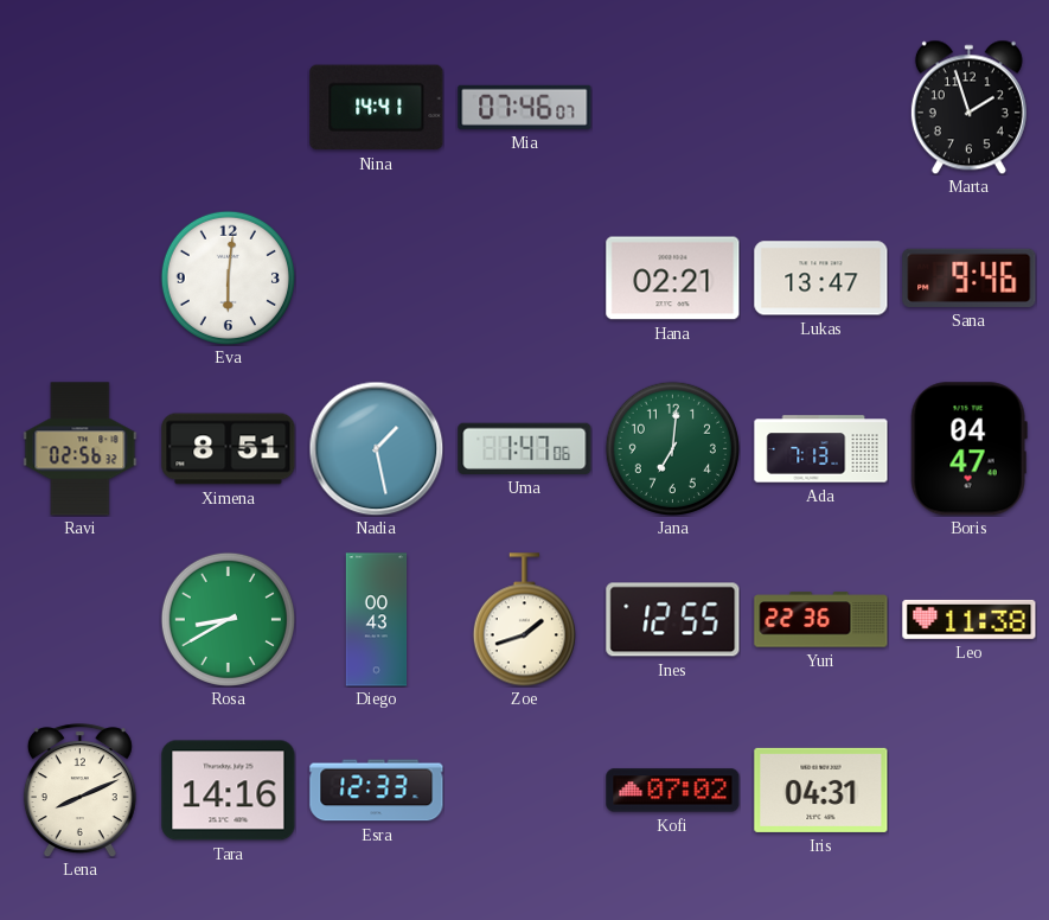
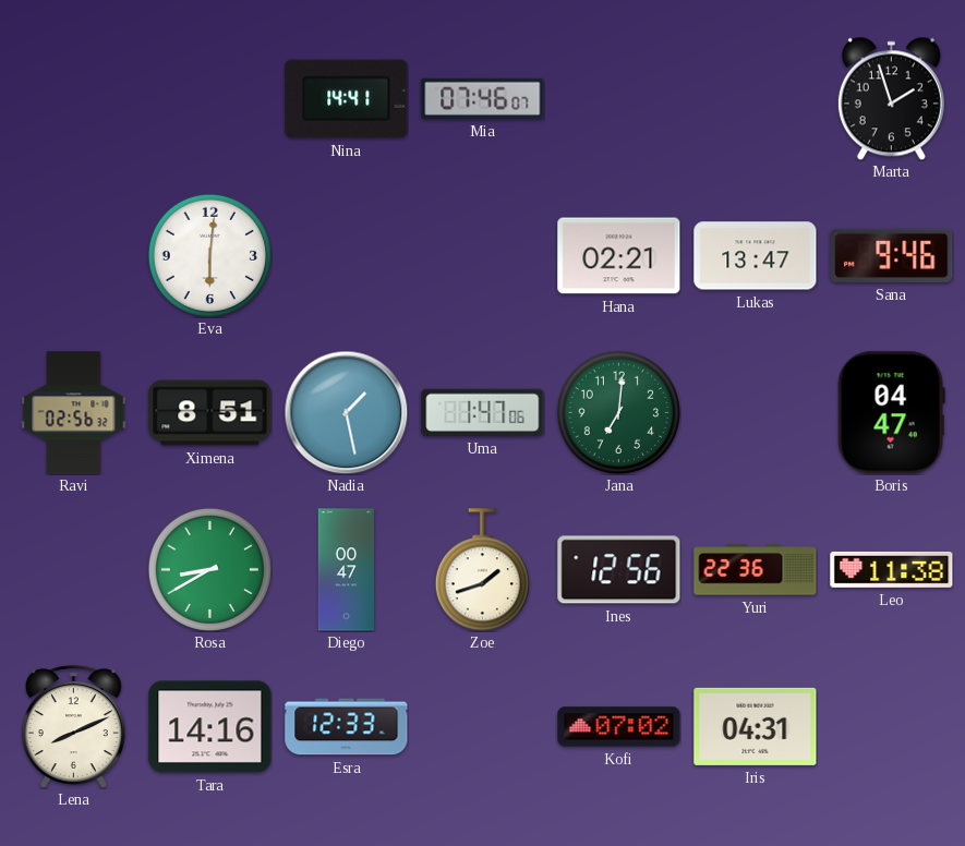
Ada: 7:13 -> none (821, 449)
Diego: 00:43 -> 00:47 (347, 570)
Ines: 12:55 -> 12:56 (619, 570)
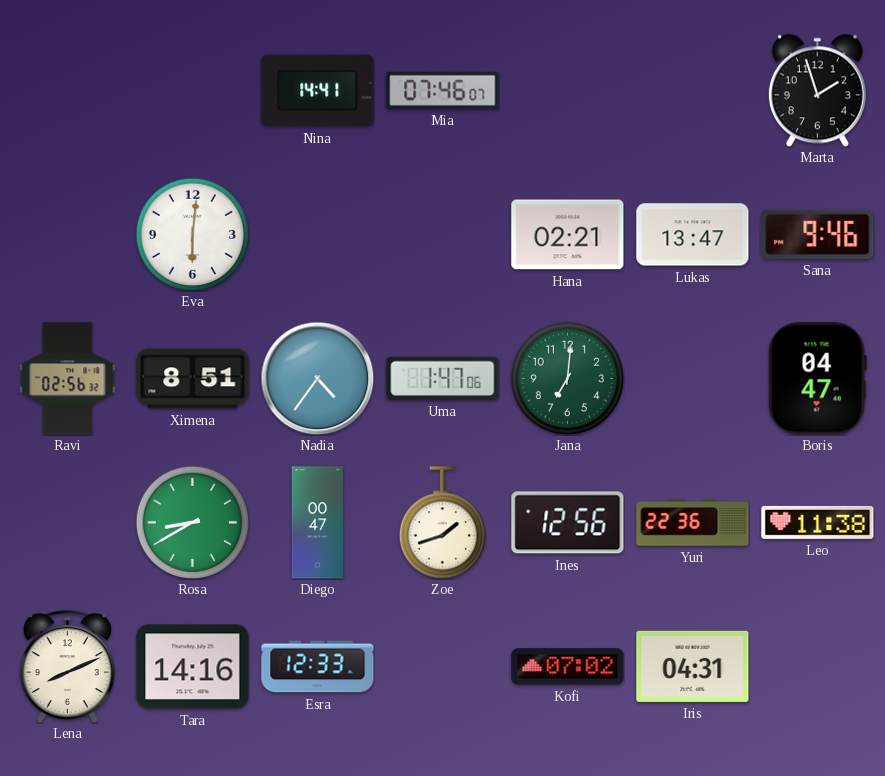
Nadia: 1:28 -> 4:36 (317, 378)
